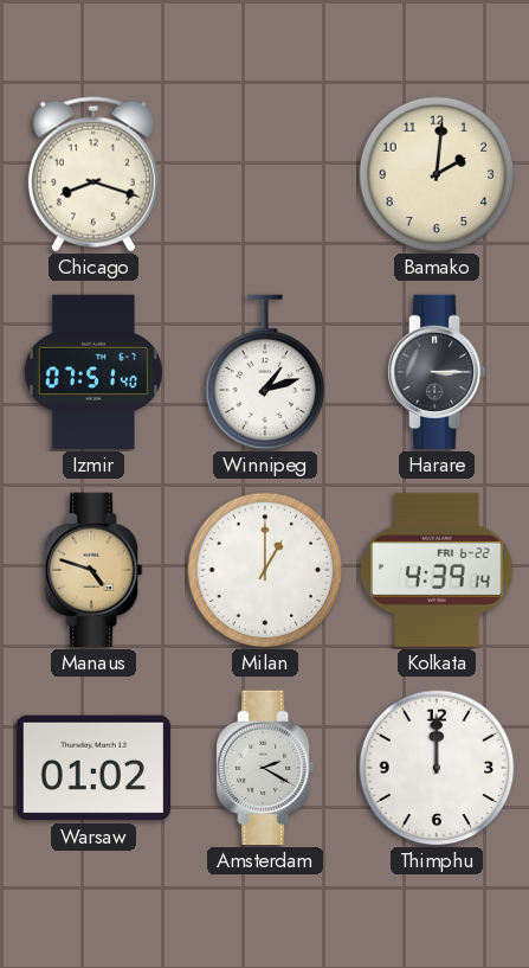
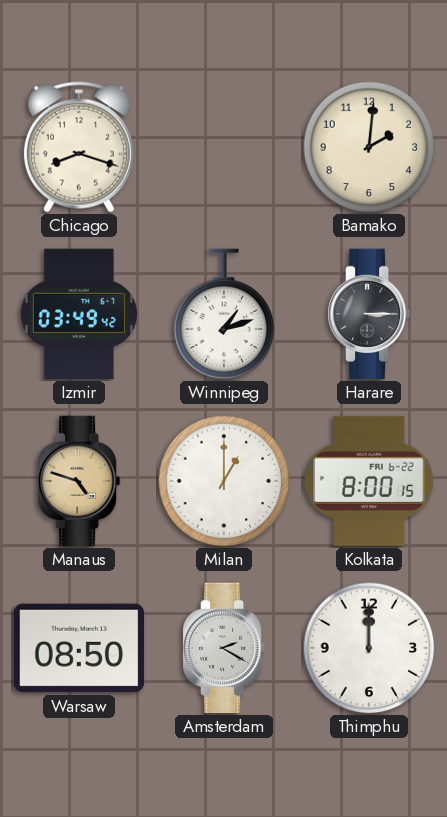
Izmir: 07:51 -> 03:49 (79, 314)
Kolkata: 4:39 -> 8:00 (369, 481)
Warsaw: 01:02 -> 08:50 (79, 648)
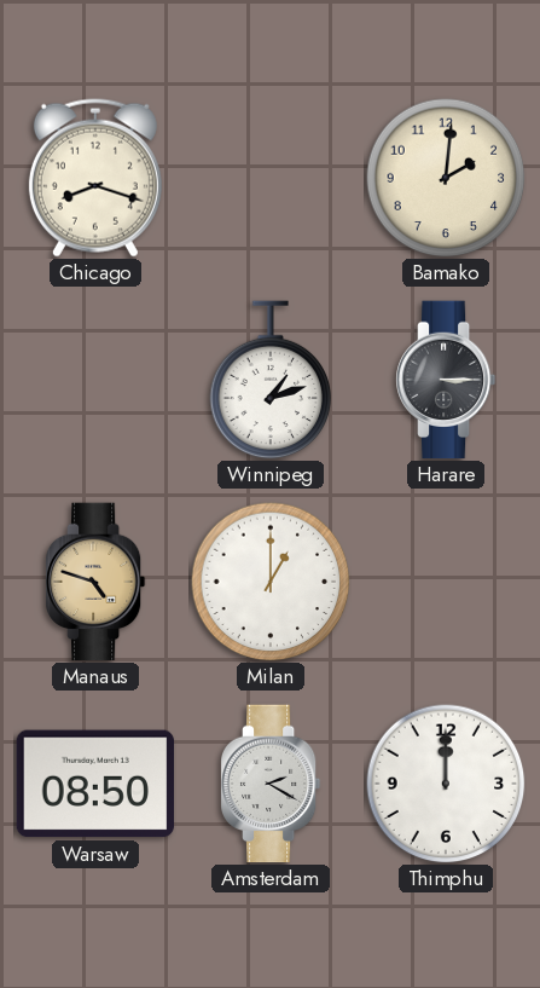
Izmir: 03:49 -> none (79, 314)
Kolkata: 8:00 -> none (369, 481)
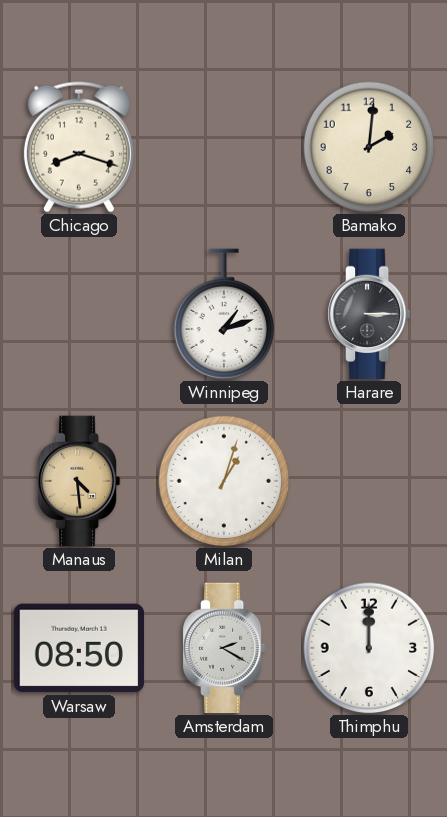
Manaus: 4:48 -> 4:29 (79, 481)
Milan: 1:00 -> 1:03 (224, 481)
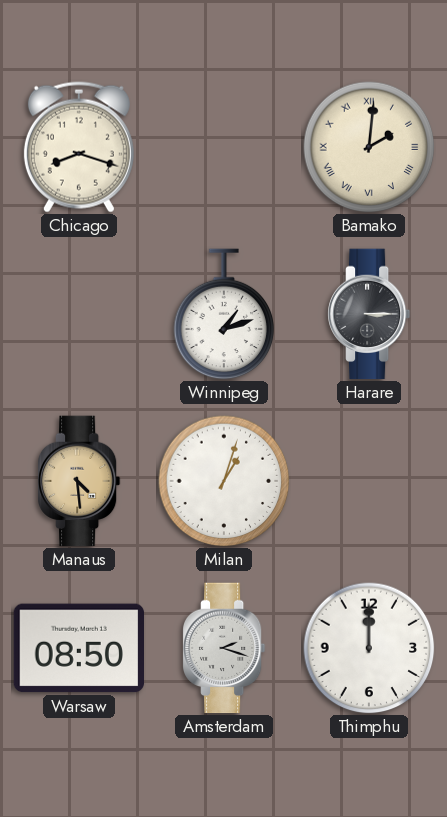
Bamako numerals: Arabic -> Roman (369, 147)
Amsterdam: 2:20 -> 2:18 (224, 648)
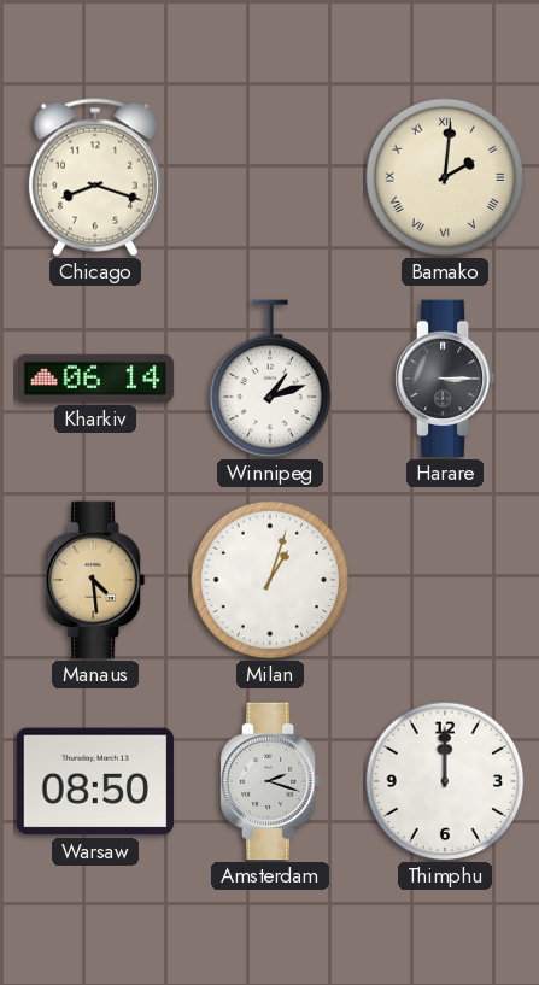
Kharkiv: none -> 06:14 (95, 379)
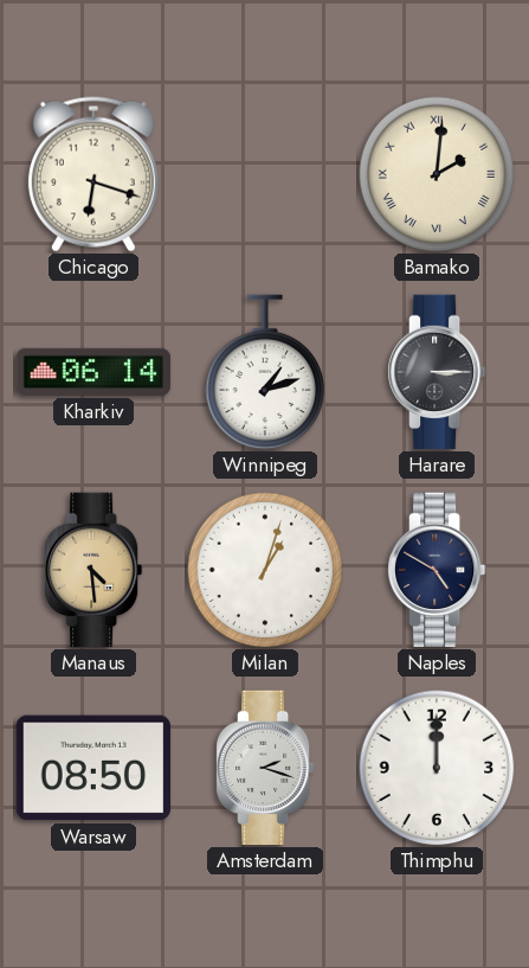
Chicago: 8:18 -> 6:18 (93, 174)
Naples: none -> 4:50 (437, 570)
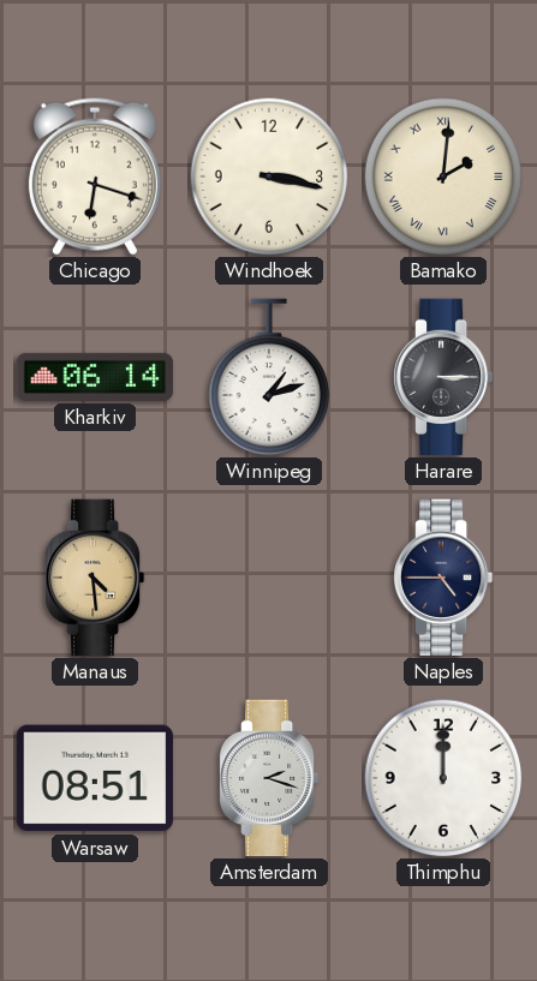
Windhoek: none -> 3:17 (269, 177)
Milan: 1:03 -> none (265, 570)
Naples: 4:50 -> 4:45 (443, 578)
Warsaw: 08:50 -> 08:51 (95, 778)
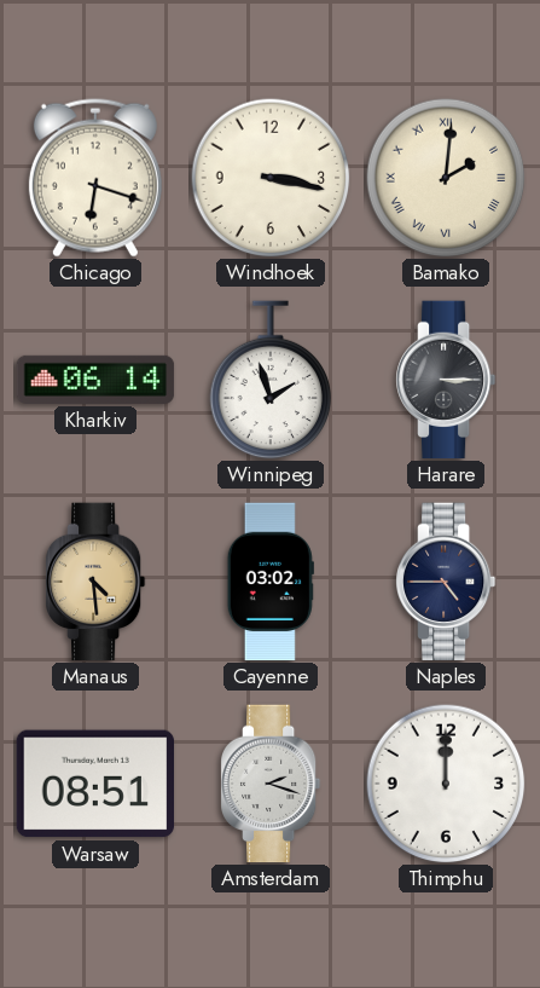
Winnipeg: 1:12 -> 1:57 (271, 380)
Cayenne: none -> 03:02 (271, 582)
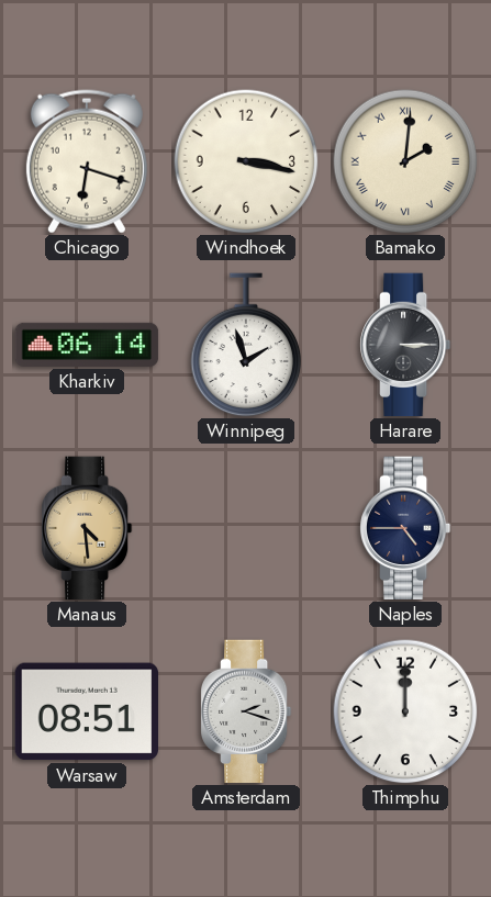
Cayenne: 03:02 -> none (271, 582)
